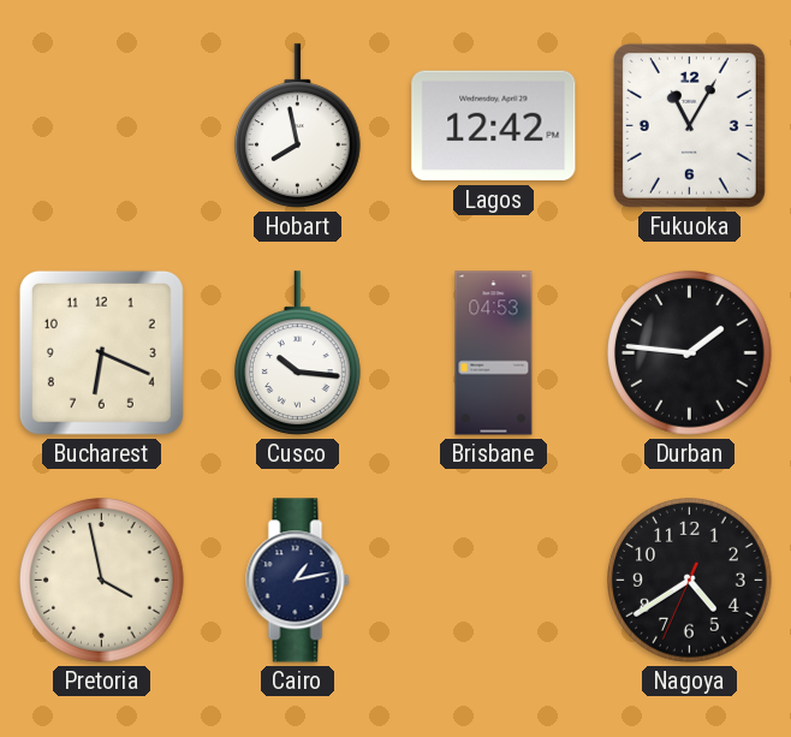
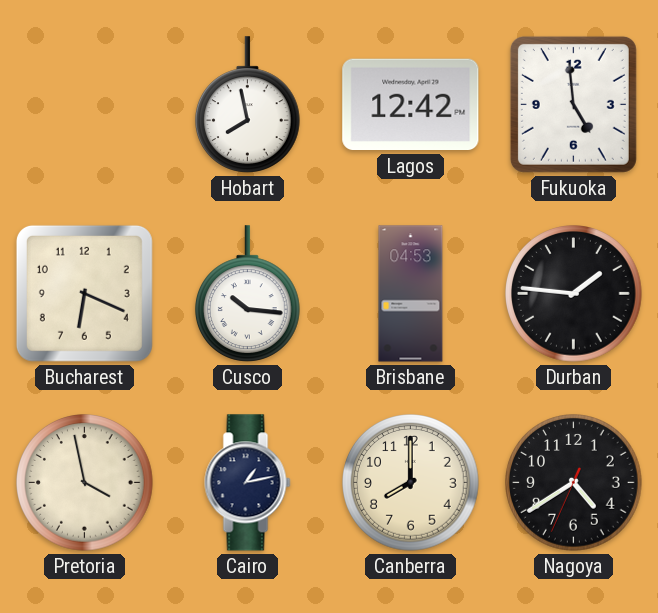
Fukuoka: 11:05 -> 4:59 (573, 104)
Canberra: none -> 8:00 (411, 483)
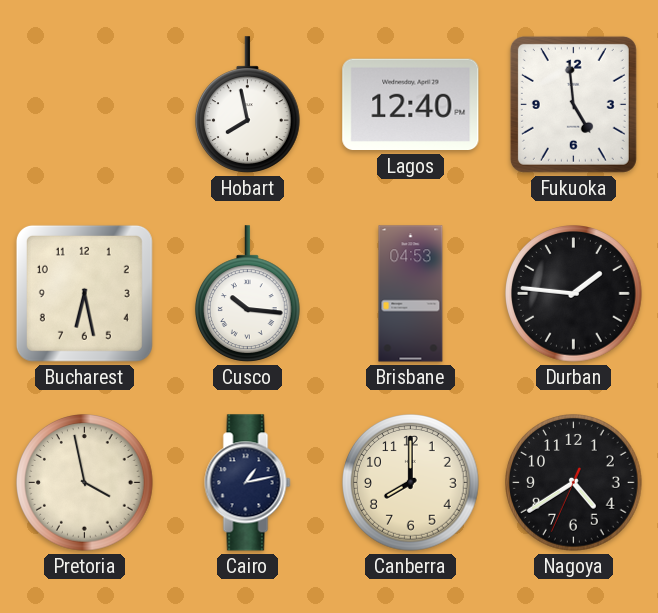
Lagos: 12:42 -> 12:40 (411, 105)
Bucharest: 6:19 -> 6:28 (84, 293)
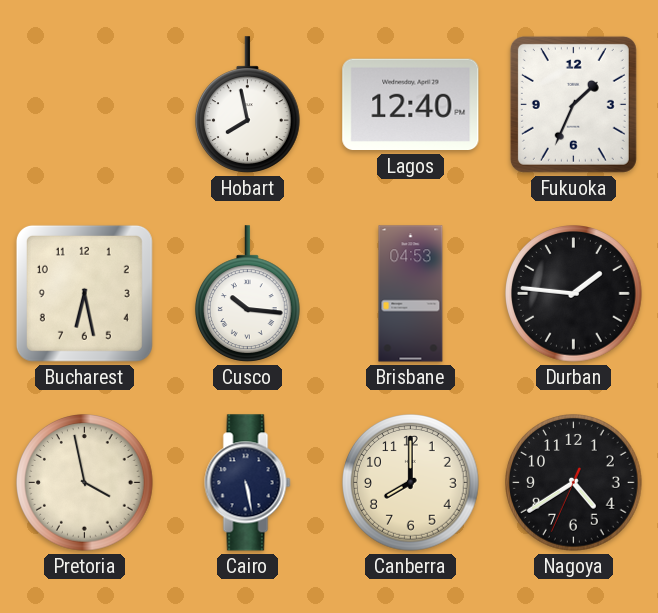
Fukuoka: 4:59 -> 1:34 (573, 104)
Cairo: 1:13 -> 5:28 (248, 483)
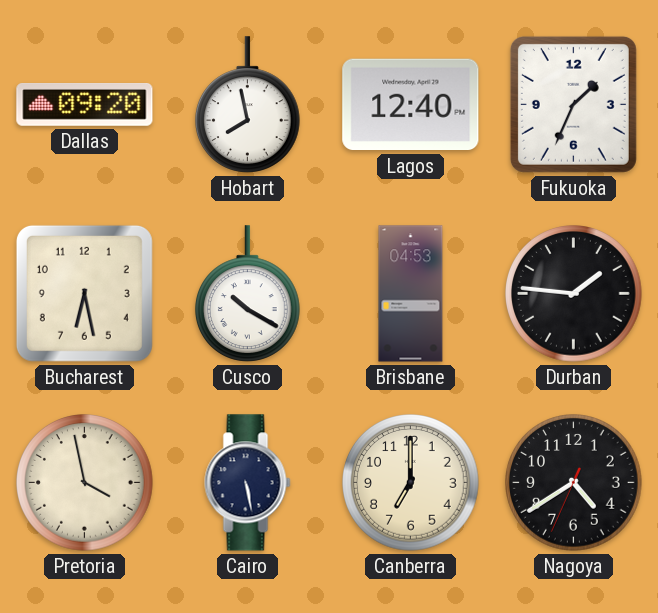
Dallas: none -> 09:20 (85, 105)
Cusco: 10:16 -> 10:20 (247, 294)
Canberra: 8:00 -> 7:00 (411, 483)
